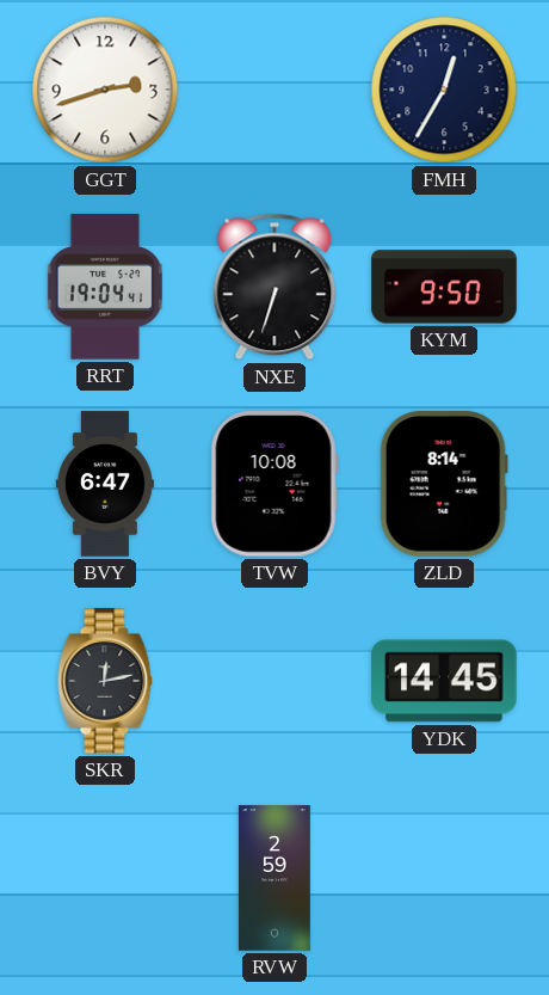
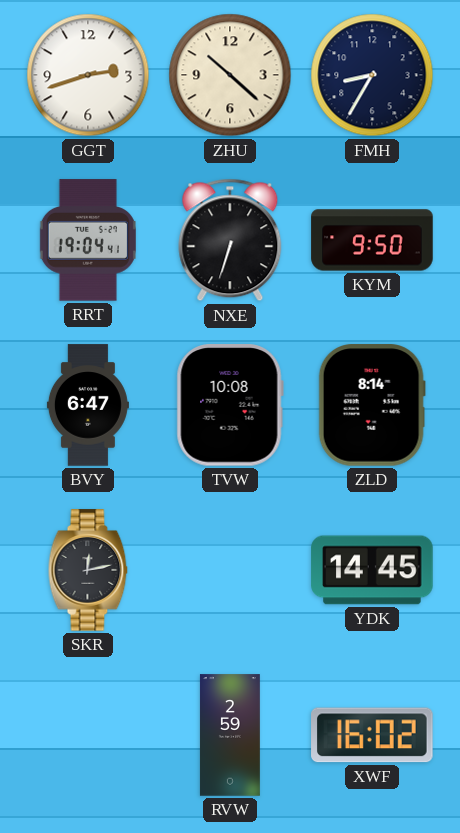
ZHU: none -> 10:22 (230, 75)
FMH: 12:35 -> 8:35 (372, 75)
XWF: none -> 16:02 (372, 735)
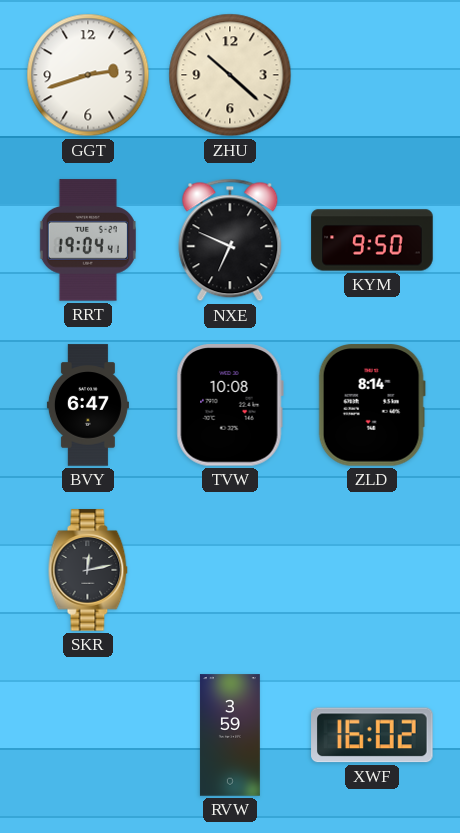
FMH: 8:35 -> none (372, 75)
NXE: 6:33 -> 6:49 (230, 240)
YDK: 14:45 -> none (372, 570)
RVW: 2:59 -> 3:59 (230, 735)
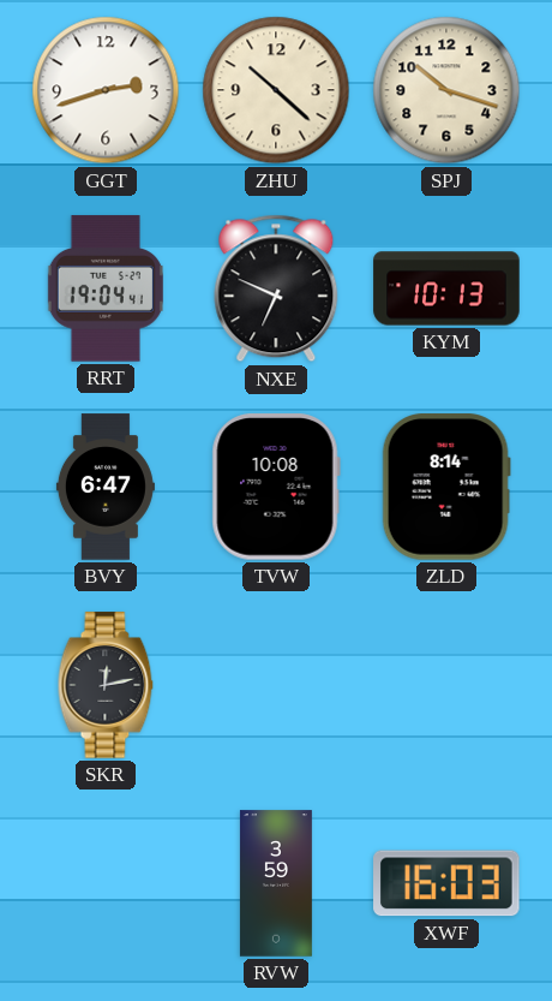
SPJ: none -> 10:18 (446, 90)
KYM: 9:50 -> 10:13 (446, 288)
XWF: 16:02 -> 16:03 (446, 883)
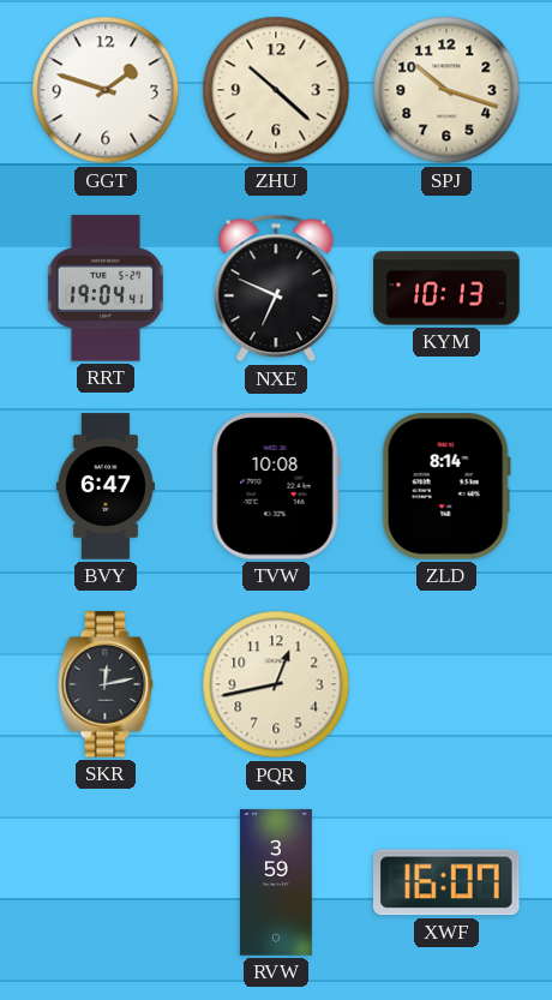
GGT: 2:42 -> 1:48 (106, 90)
PQR: none -> 12:43 (276, 684)
XWF: 16:03 -> 16:07 (446, 882)
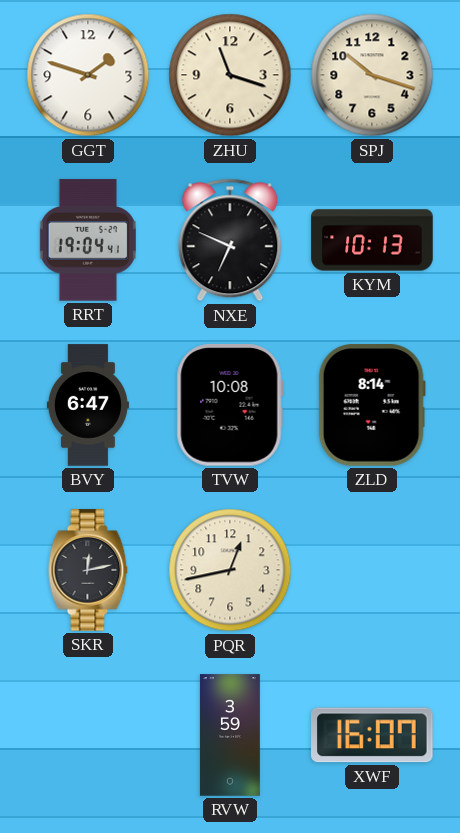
ZHU: 10:22 -> 11:18 (230, 75)
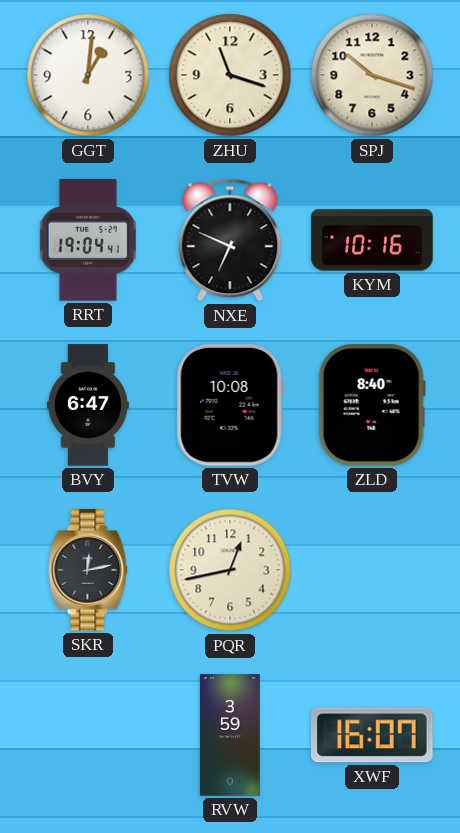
GGT: 1:48 -> 1:01 (88, 75)
KYM: 10:13 -> 10:16 (372, 240)
ZLD: 8:14 -> 8:40 (372, 405)
